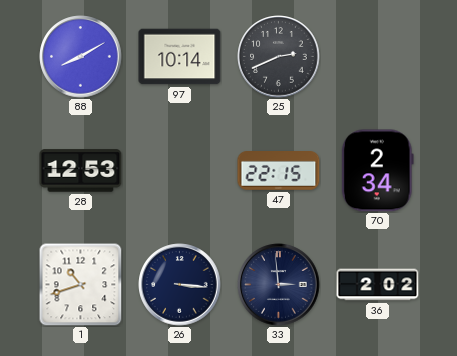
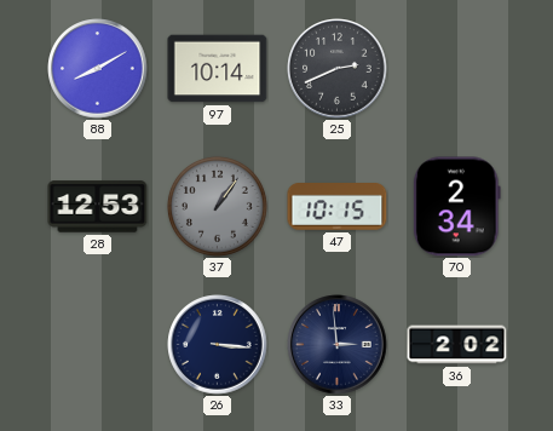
37: none -> 1:06 (217, 206)
47: 22:15 -> 10:15 (338, 207)
1: 10:42 -> none (80, 284)
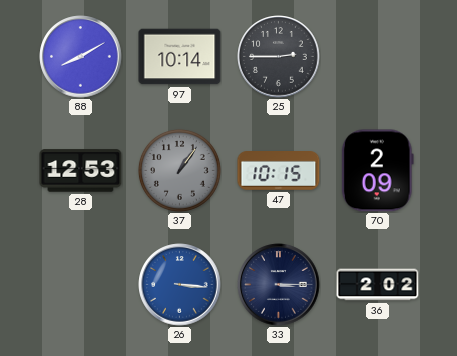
25: 2:41 -> 2:45 (279, 57)
70: 2:34 -> 2:09 (377, 171)
26 dial: navy -> blue (180, 285)
33: 2:59 -> 3:15 (279, 285)
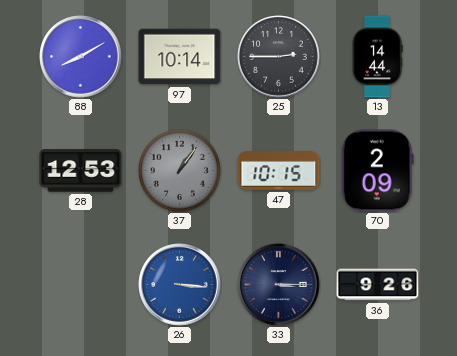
13: none -> 14:44 (377, 57)
36: 2:02 -> 9:26 (378, 285)
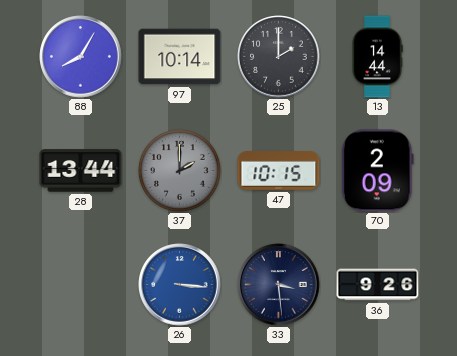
88: 8:10 -> 8:05 (81, 57)
25: 2:45 -> 2:00 (279, 57)
28: 12:53 -> 13:44 (81, 171)
37: 1:06 -> 2:00 (179, 170)
33: 3:15 -> 3:29 (279, 285)
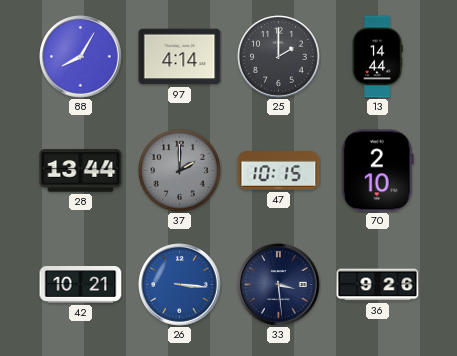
97: 10:14 -> 4:14 (180, 57)
70: 2:09 -> 2:10 (377, 171)
42: none -> 10:21 (81, 285)
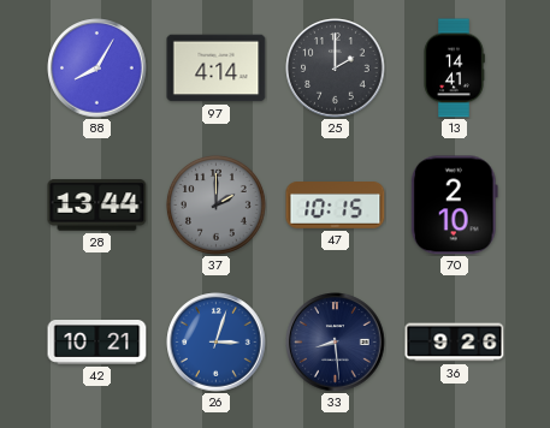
13: 14:44 -> 14:41 (454, 69)
26: 3:16 -> 3:03 (217, 343)
33: 3:29 -> 8:29 (336, 343)
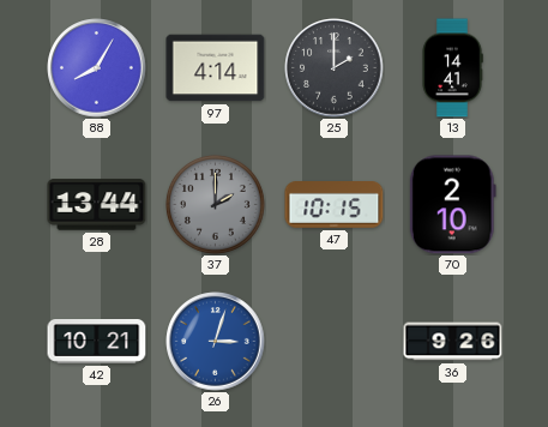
33: 8:29 -> none (336, 343)
